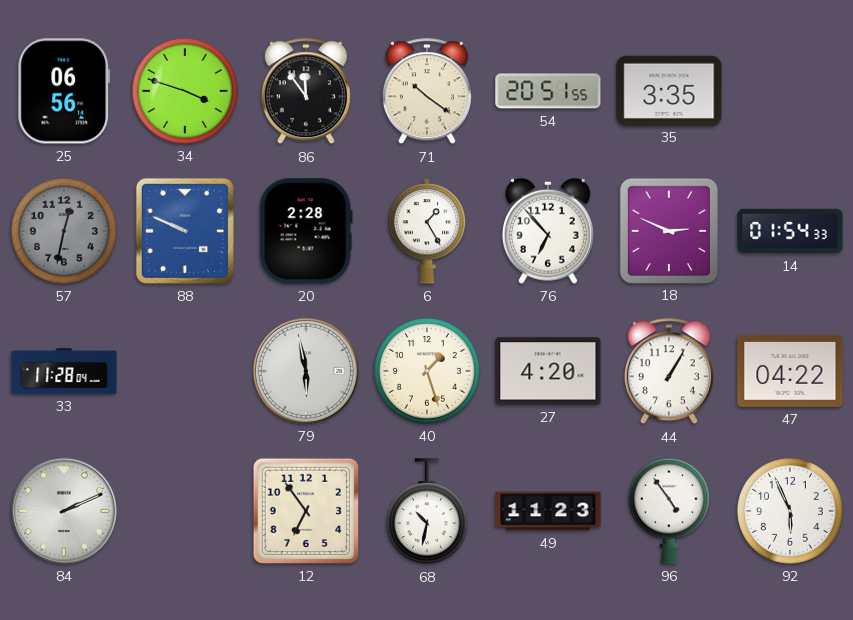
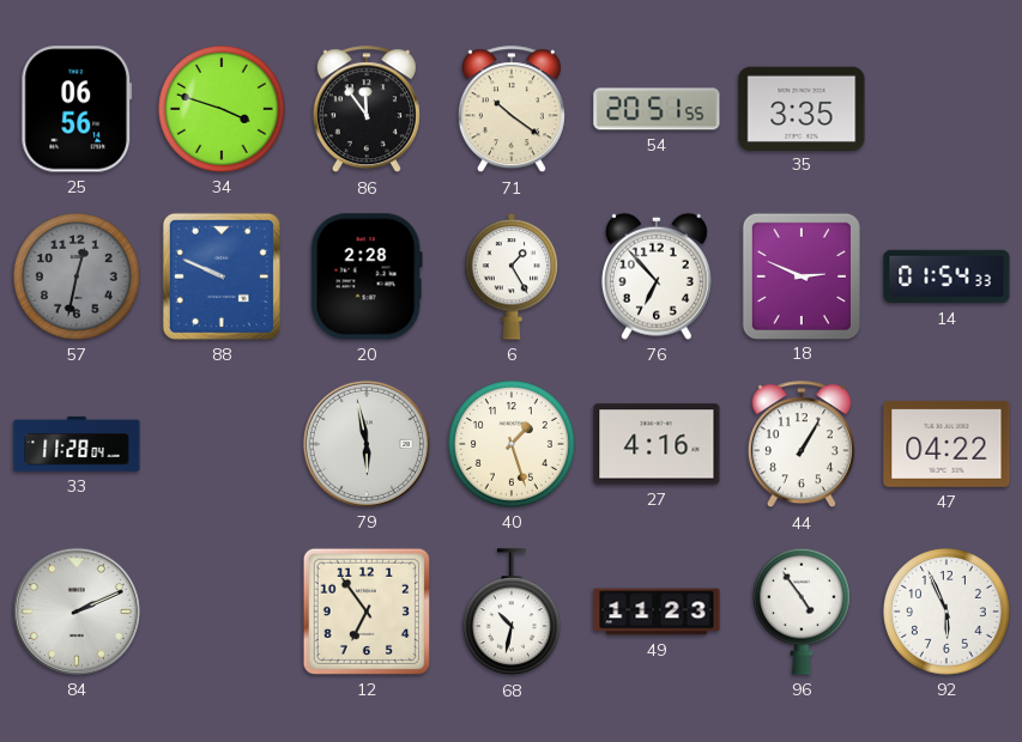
27: 4:20 -> 4:16 (657, 444)
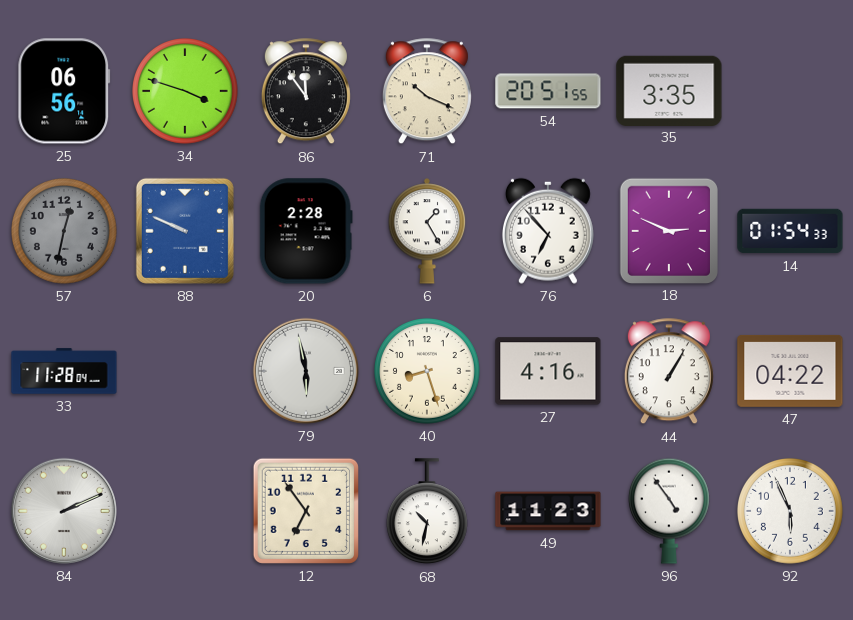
71: 10:21 -> 10:19 (427, 92)
40: 1:27 -> 8:27 (428, 372)
